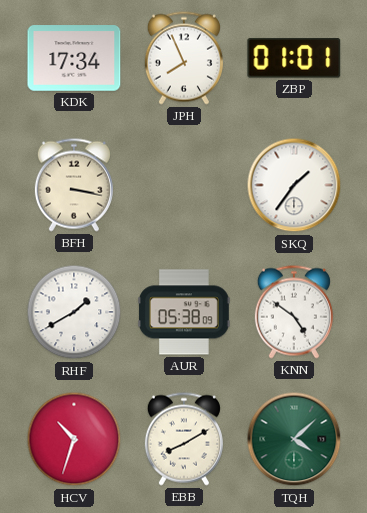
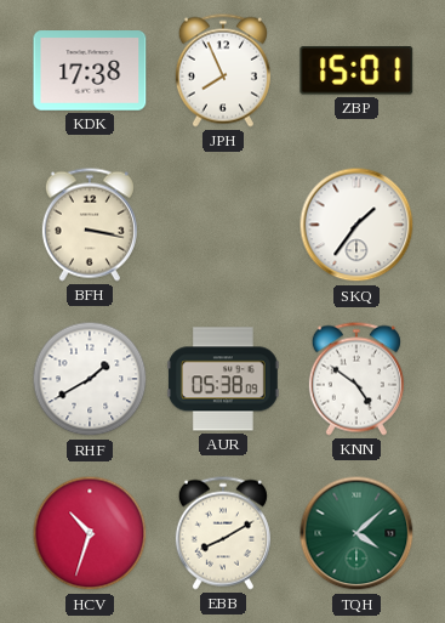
KDK: 17:34 -> 17:38 (90, 70)
ZBP: 01:01 -> 15:01 (356, 70)
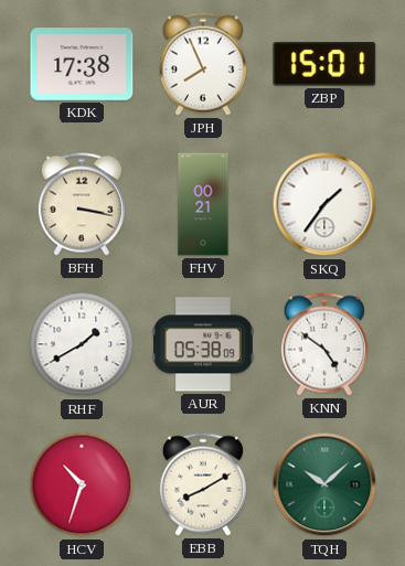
FHV: none -> 00:21 (203, 204)
TQH: 4:08 -> 10:08 (324, 484)
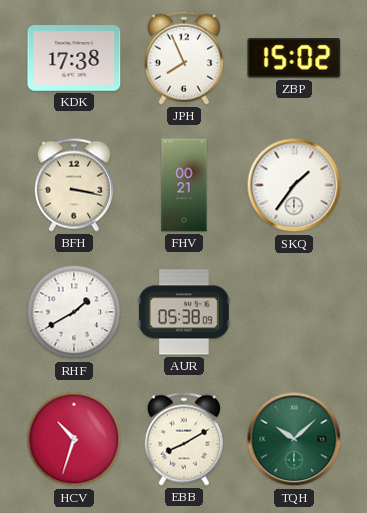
ZBP: 15:01 -> 15:02 (294, 58)
KNN: 4:51 -> none (324, 344)
